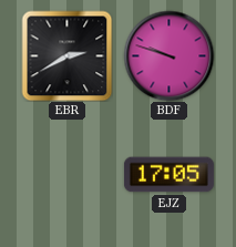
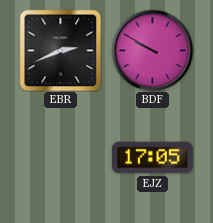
EBR: 2:40 -> 2:41 (60, 50)
BDF: 9:48 -> 9:50 (152, 50)
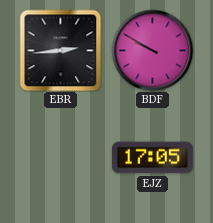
EBR: 2:41 -> 2:44 (60, 50)
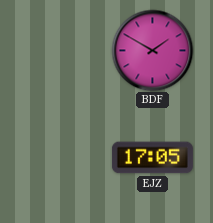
EBR: 2:44 -> none (60, 50)
BDF: 9:50 -> 1:50 (152, 50)
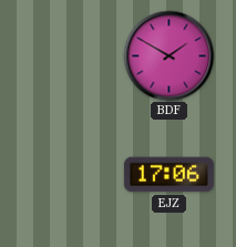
EJZ: 17:05 -> 17:06 (168, 175)
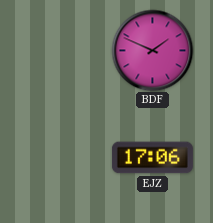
BDF: 1:50 -> 1:49 (152, 50)
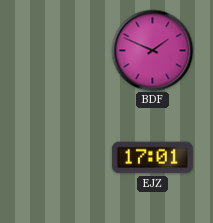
EJZ: 17:06 -> 17:01 (152, 158)
